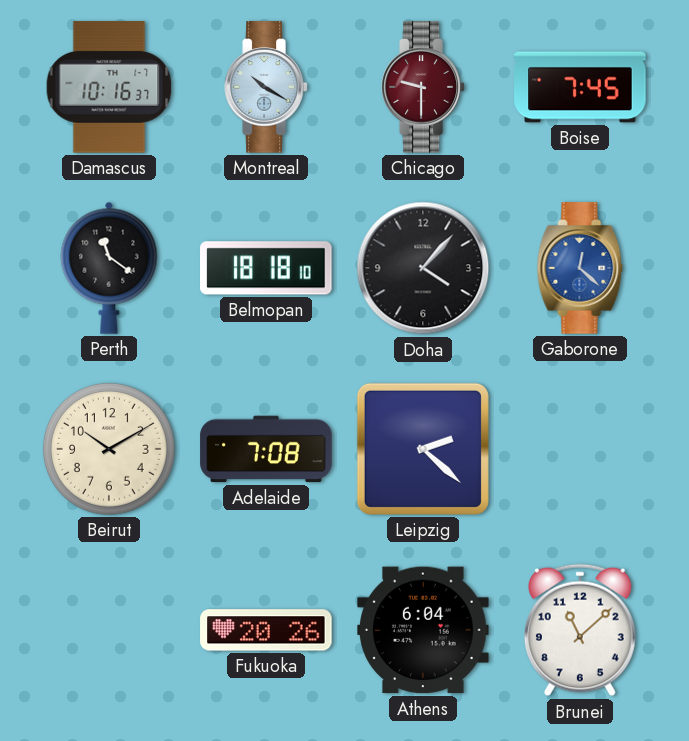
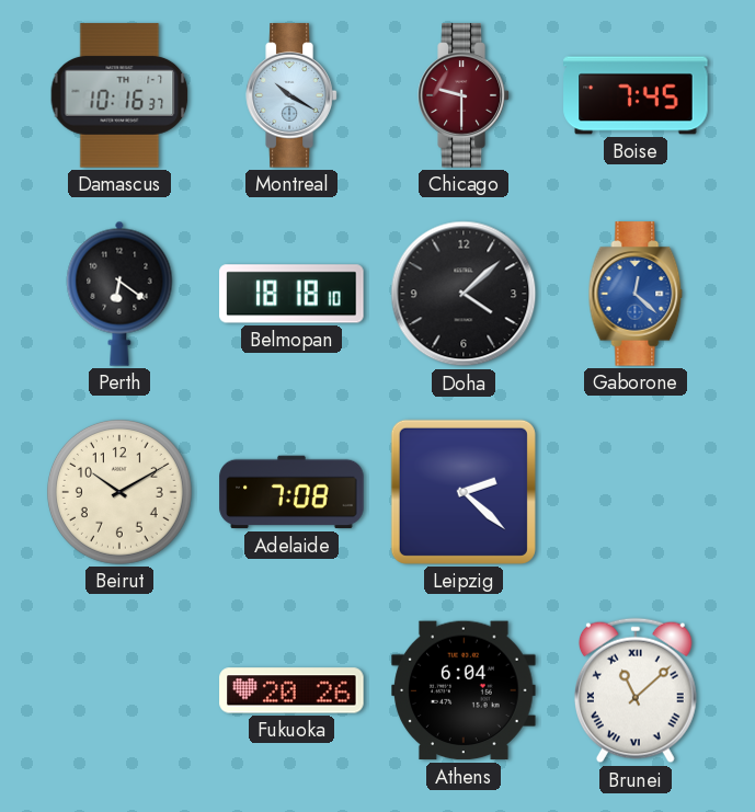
Perth: 11:21 -> 6:21 (119, 294)
Doha: 4:07 -> 4:08 (464, 294)
Brunei numerals: Arabic -> Roman (636, 690)
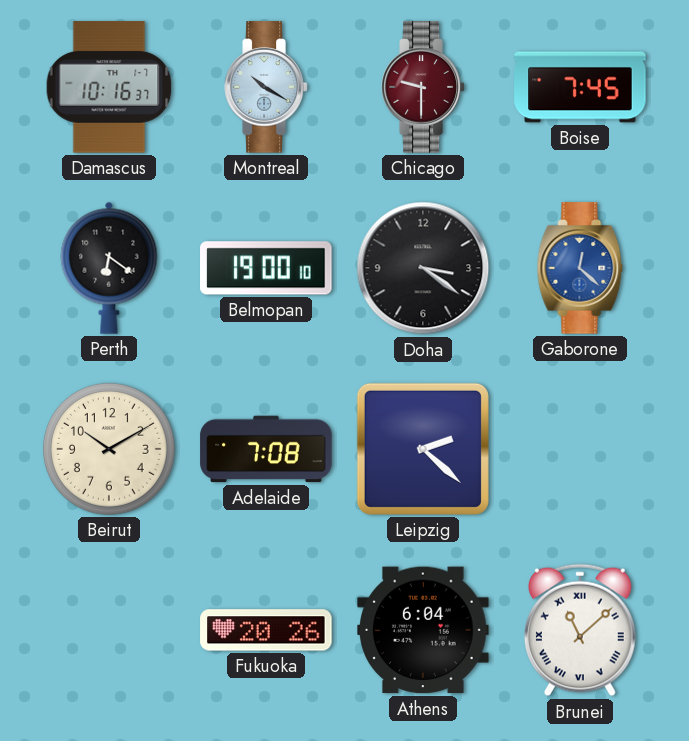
Belmopan: 18:18 -> 19:00 (266, 268)
Doha: 4:08 -> 3:21 (423, 268)
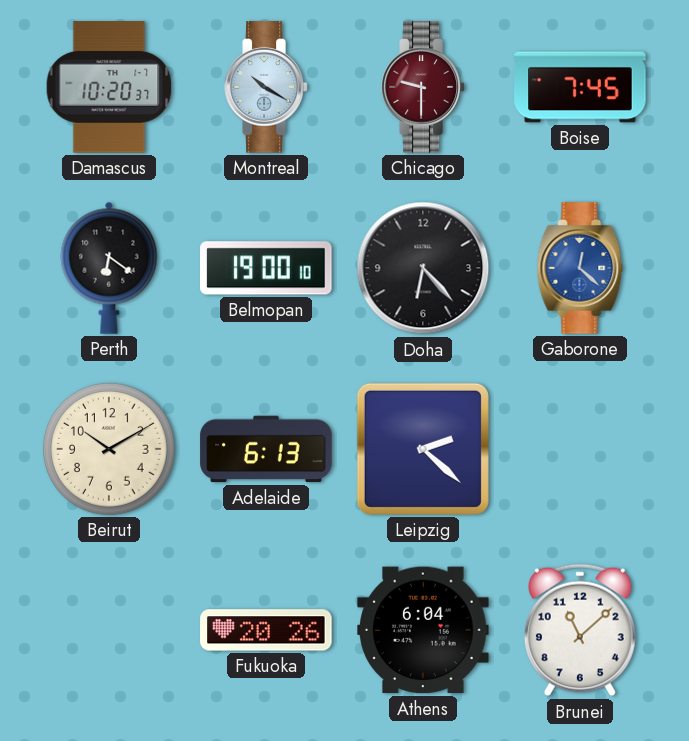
Damascus: 10:16 -> 10:20 (109, 87)
Doha: 3:21 -> 6:23 (423, 268)
Adelaide: 7:08 -> 6:13 (266, 449)
Brunei numerals: Roman -> Arabic (580, 630)
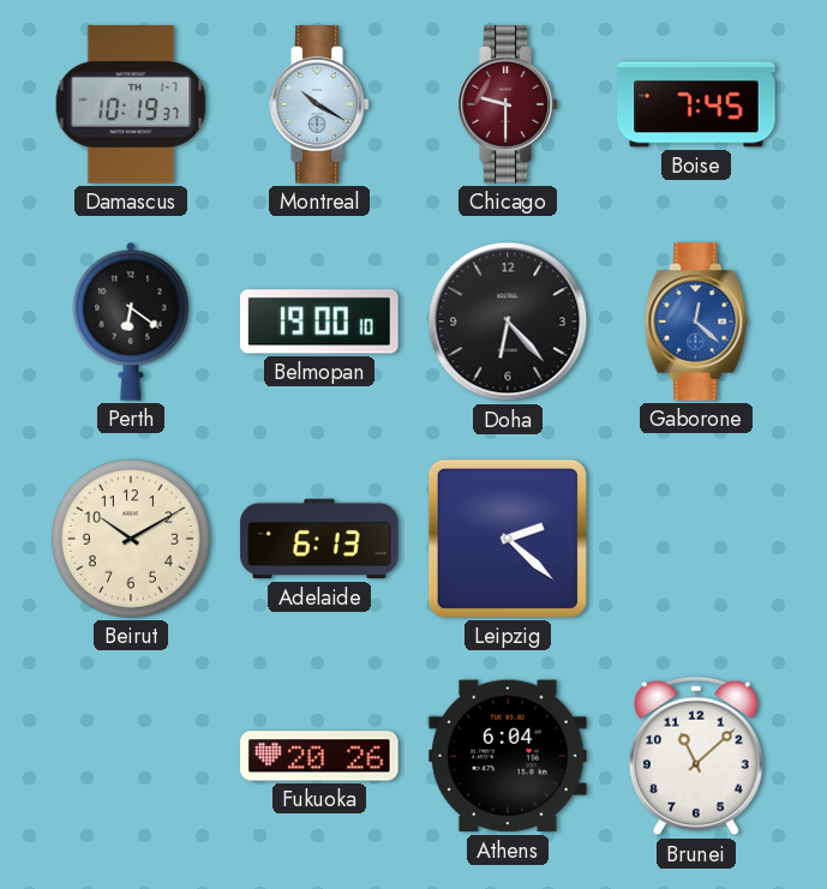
Damascus: 10:20 -> 10:19 (131, 104)
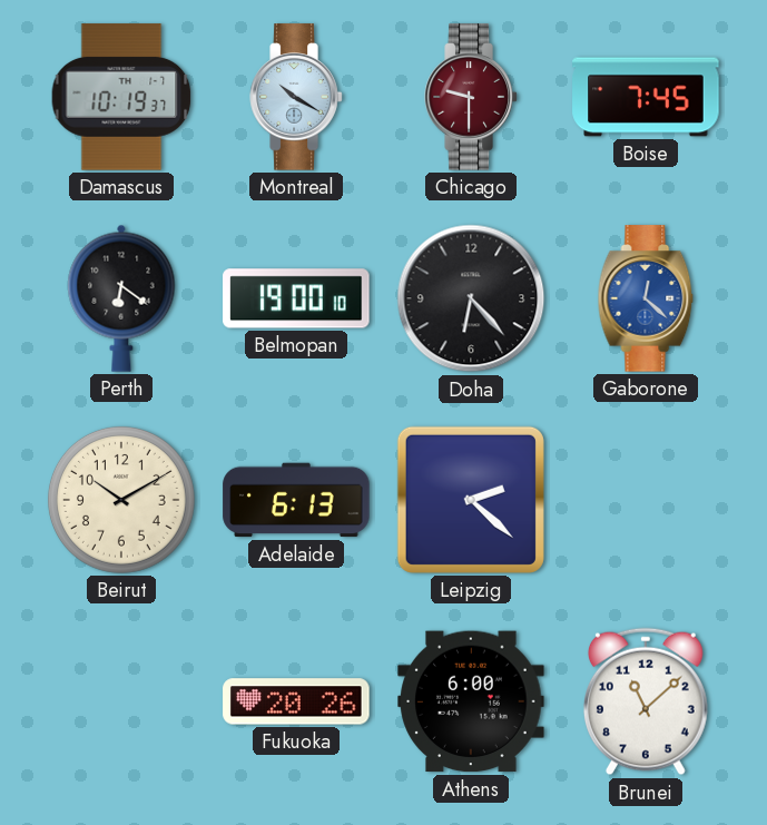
Athens: 6:04 -> 6:00 (471, 701)
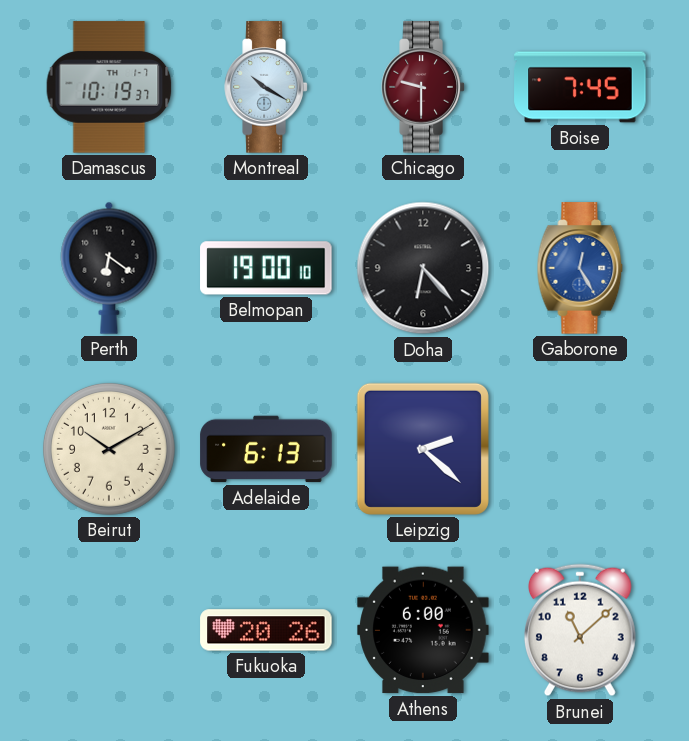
Gaborone: 12:22 -> 12:25 (580, 268)
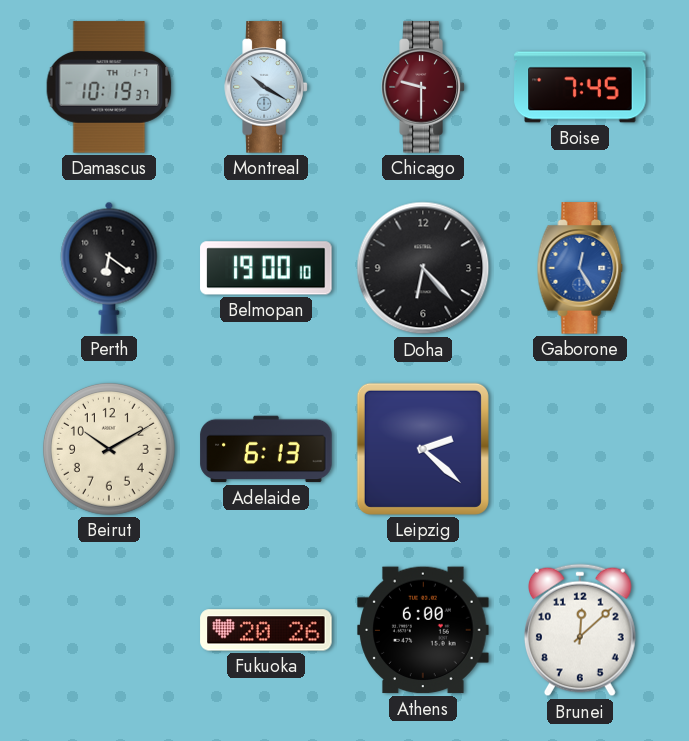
Brunei: 11:08 -> 12:08 (580, 630)
